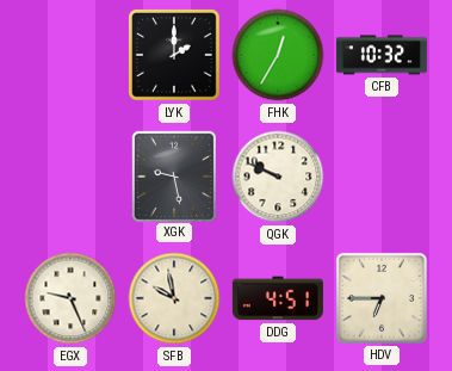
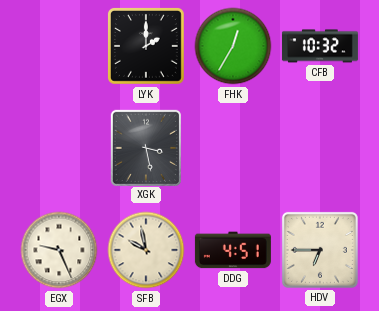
XGK: 9:28 -> 3:28 (145, 147)
QGK: 9:49 -> none (278, 177)
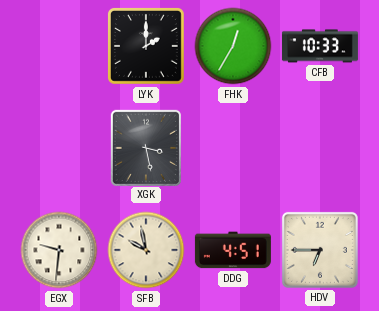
CFB: 10:32 -> 10:33 (320, 46)
EGX: 9:26 -> 9:31 (59, 250)
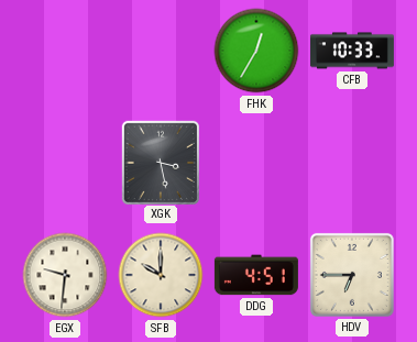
LYK: 2:00 -> none (146, 46)
SFB: 9:58 -> 10:00 (161, 275)
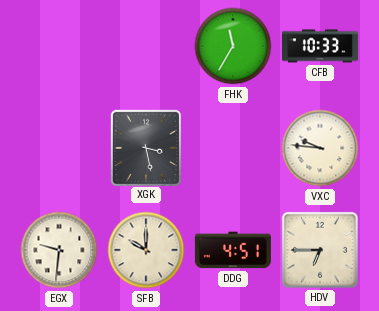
FHK: 12:35 -> 11:35 (233, 46)
VXC: none -> 9:46 (320, 148)
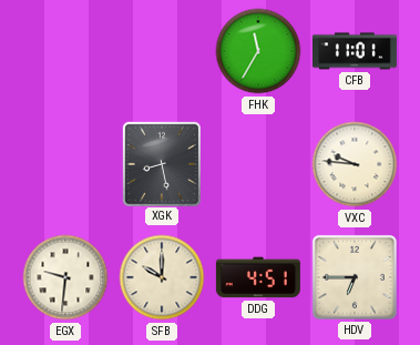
CFB: 10:33 -> 11:01 (355, 51)
XGK: 3:28 -> 8:28 (161, 163)
